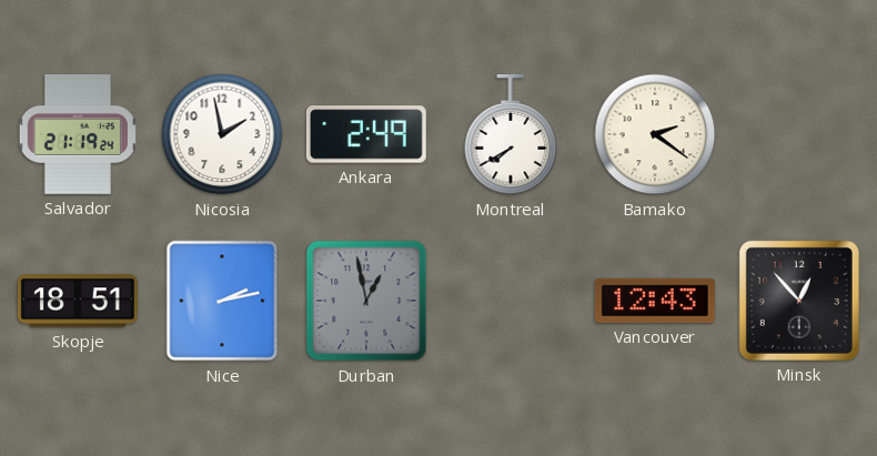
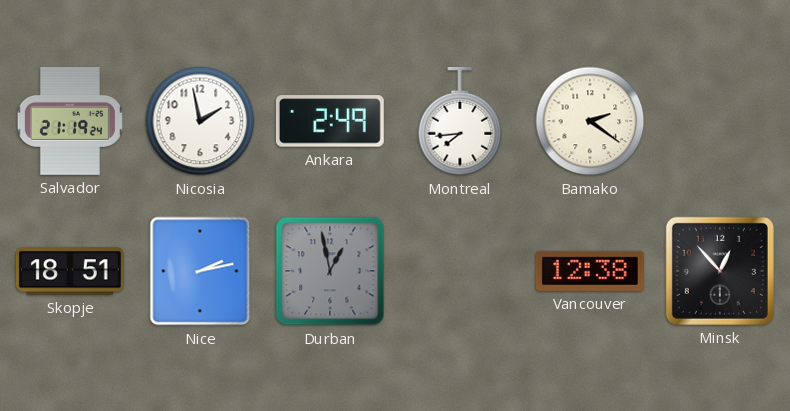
Montreal: 7:40 -> 7:44 (460, 121)
Vancouver: 12:43 -> 12:38 (590, 271)
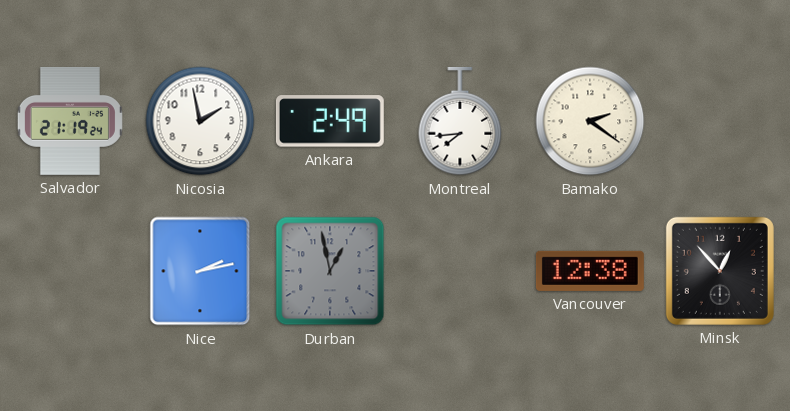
Skopje: 18:51 -> none (70, 271)
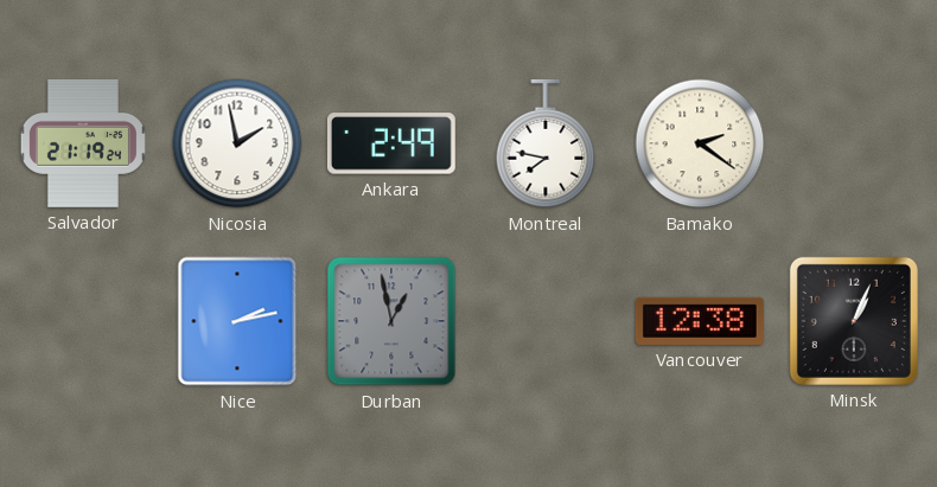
Montreal: 7:44 -> 7:47 (546, 143)
Minsk: 12:53 -> 1:04 (854, 321)
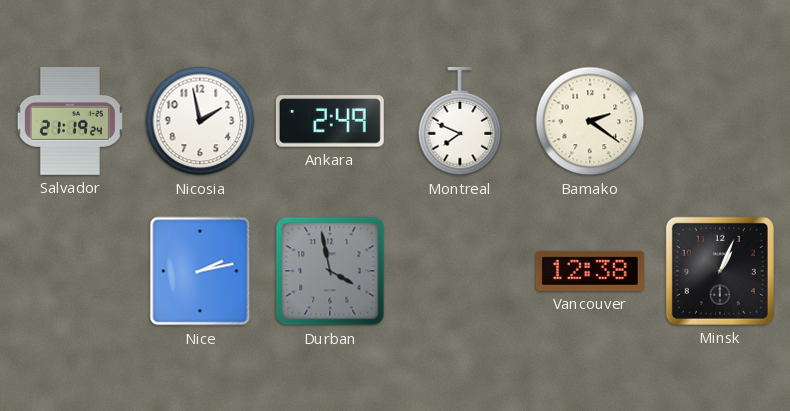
Montreal: 7:47 -> 7:49 (460, 121)
Durban: 12:58 -> 3:58 (330, 271)
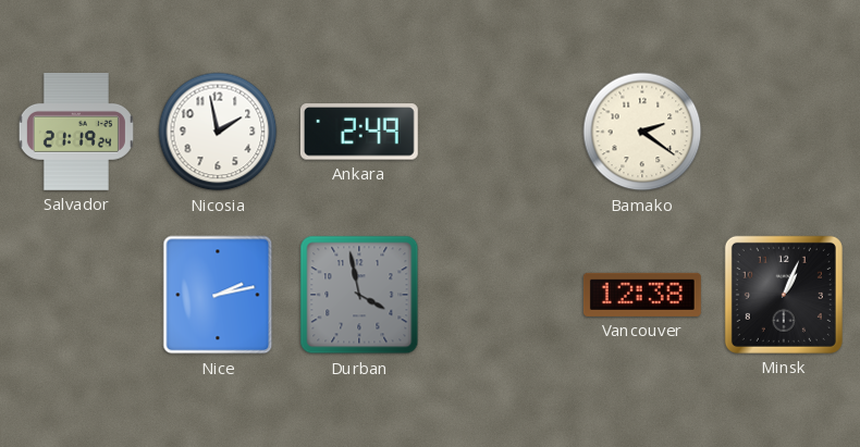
Montreal: 7:49 -> none (460, 121)
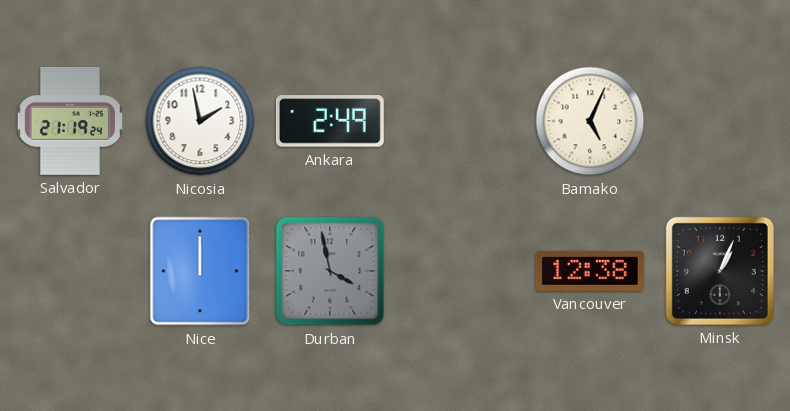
Bamako: 2:21 -> 5:04 (590, 121)
Nice: 2:13 -> 12:00 (200, 271)
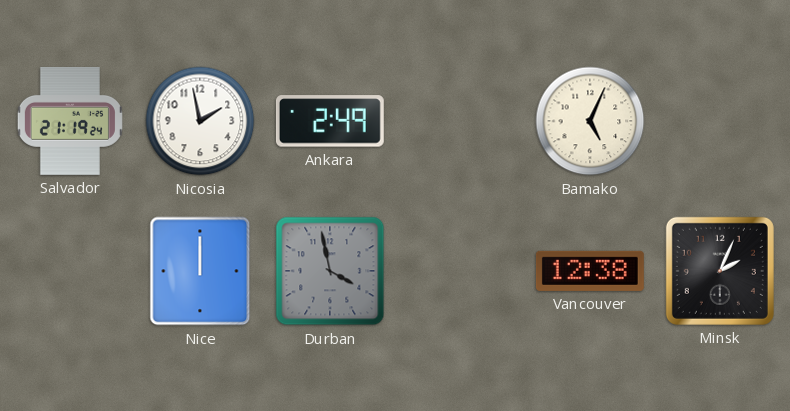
Minsk: 1:04 -> 2:04 (720, 271)
